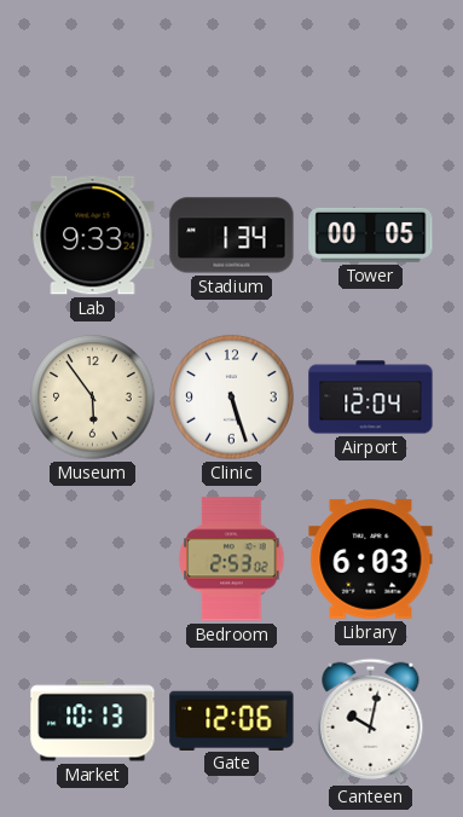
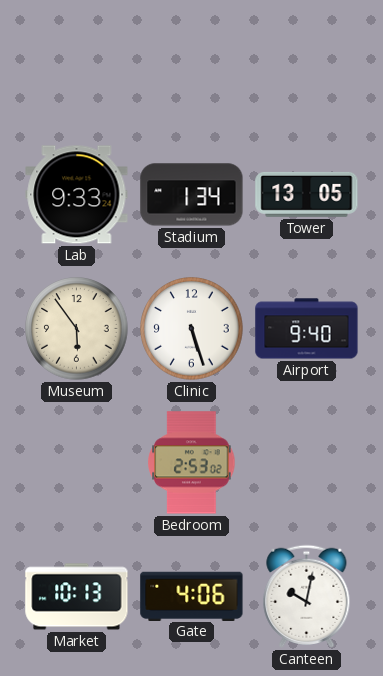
Tower: 00:05 -> 13:05 (307, 194)
Airport: 12:04 -> 9:40 (307, 329)
Library: 6:03 -> none (371, 560)
Gate: 12:06 -> 4:06 (192, 596)
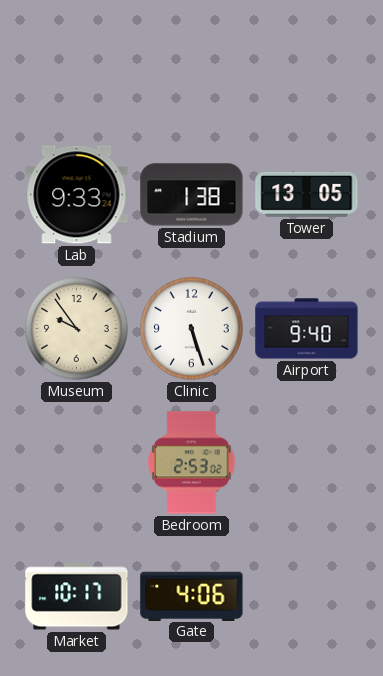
Stadium: 1:34 -> 1:38 (192, 195)
Museum: 5:54 -> 9:54 (77, 329)
Market: 10:13 -> 10:17 (77, 597)
Canteen: 10:02 -> none (307, 596)
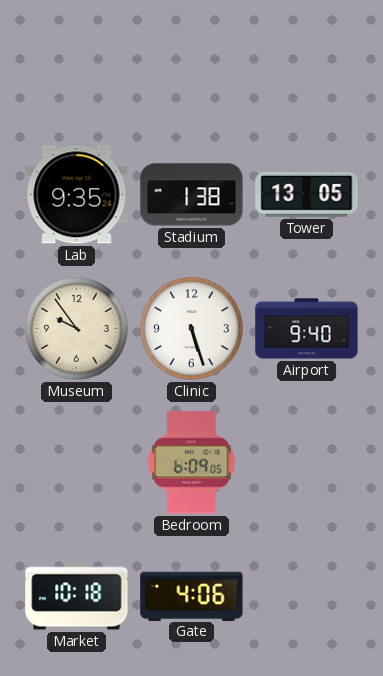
Lab: 9:33 -> 9:35 (77, 195)
Bedroom: 2:53 -> 6:09 (192, 463)
Market: 10:17 -> 10:18 (77, 597)
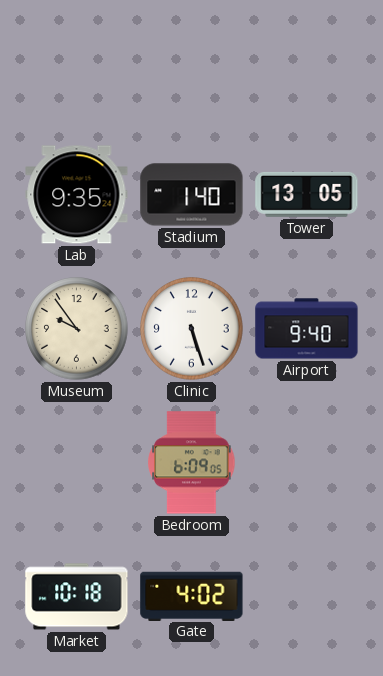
Stadium: 1:38 -> 1:40 (192, 195)
Gate: 4:06 -> 4:02 (192, 596)
